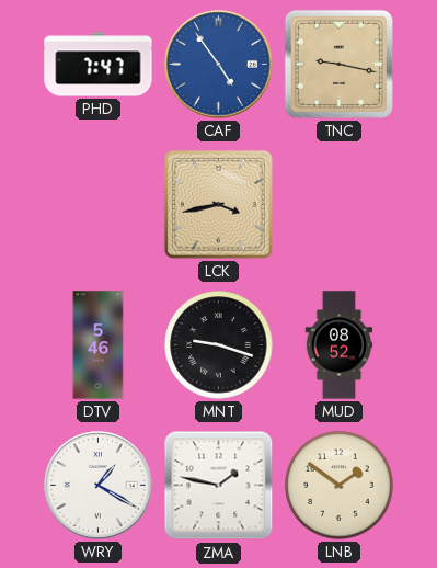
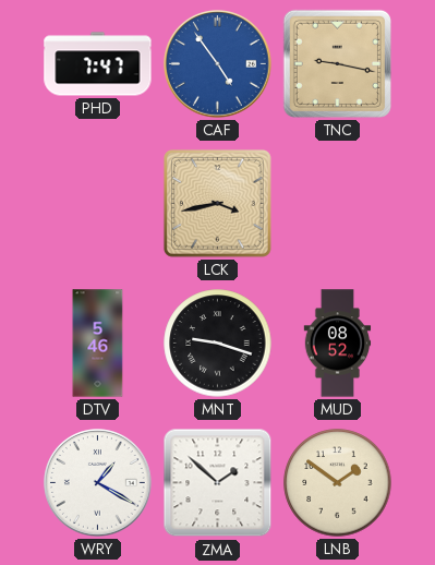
ZMA: 1:47 -> 1:52 (218, 483)
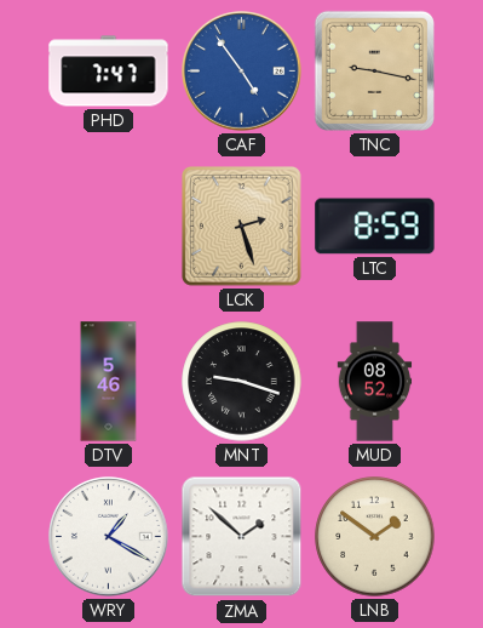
LCK: 3:43 -> 2:27 (241, 225)
LTC: none -> 8:59 (375, 227)
